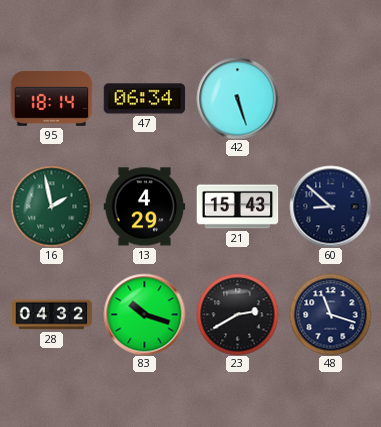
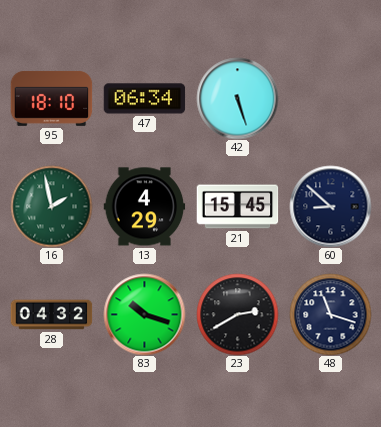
95: 18:14 -> 18:10 (51, 98)
21: 15:43 -> 15:45 (237, 207)
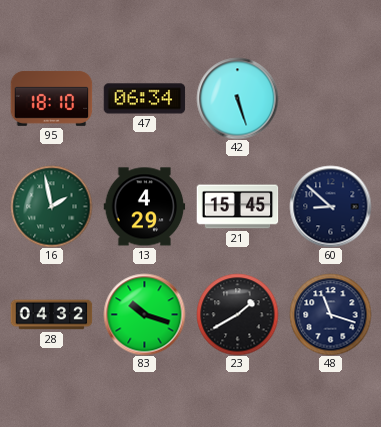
23: 2:40 -> 1:40 (237, 314)
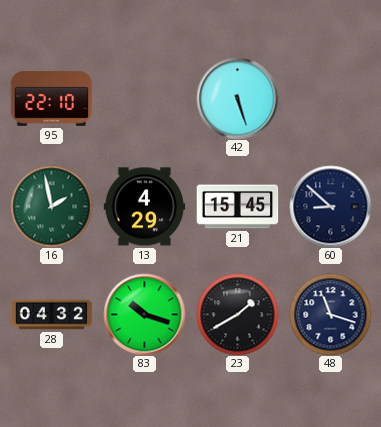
95: 18:10 -> 22:10 (51, 98)
47: 06:34 -> none (144, 99)
